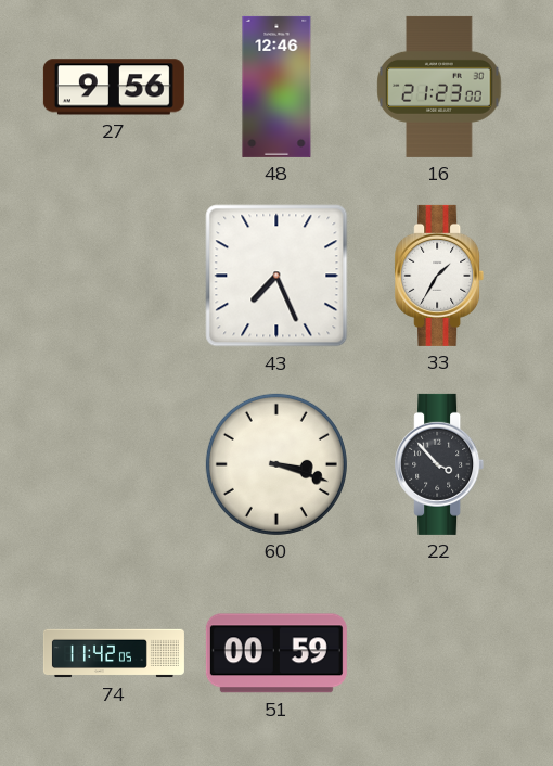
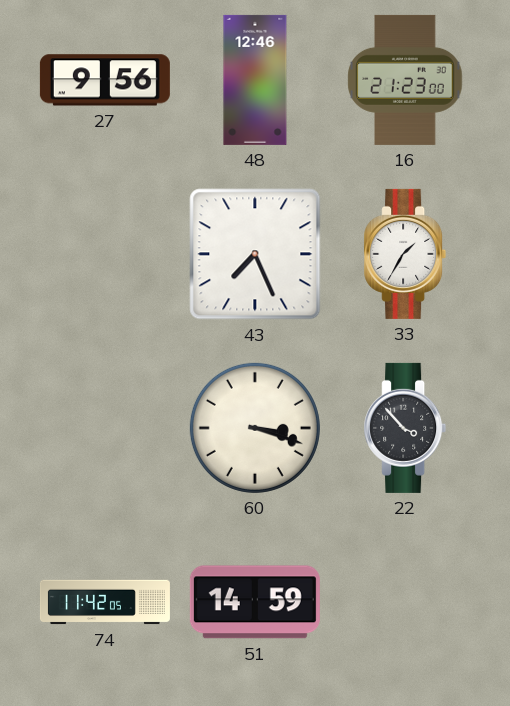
51: 00:59 -> 14:59 (255, 602)
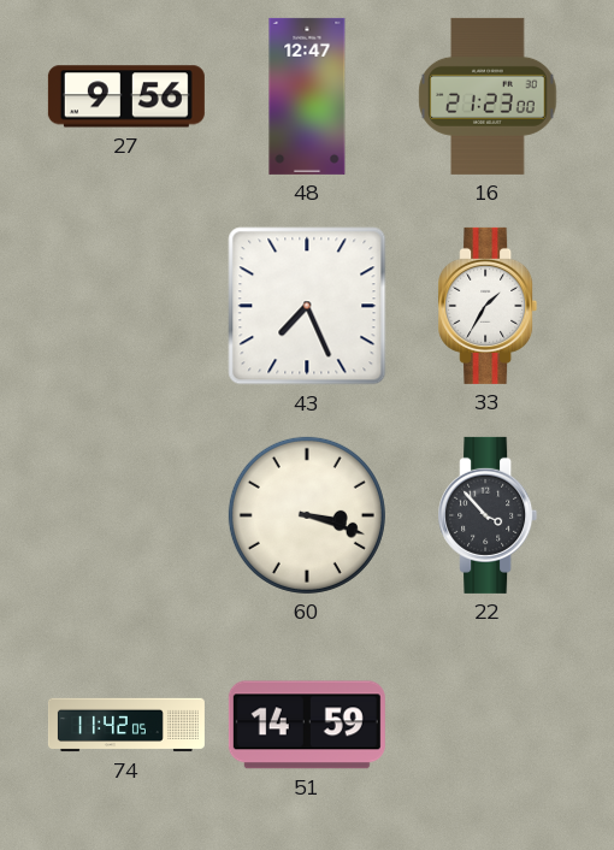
48: 12:46 -> 12:47 (307, 96)
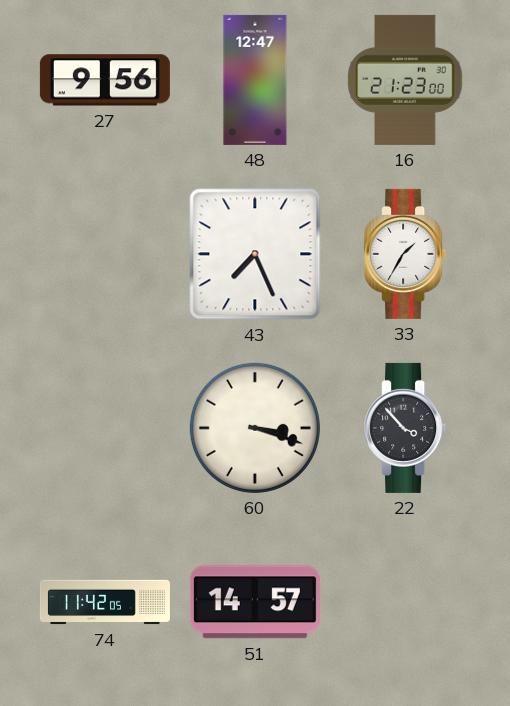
51: 14:59 -> 14:57 (255, 602)
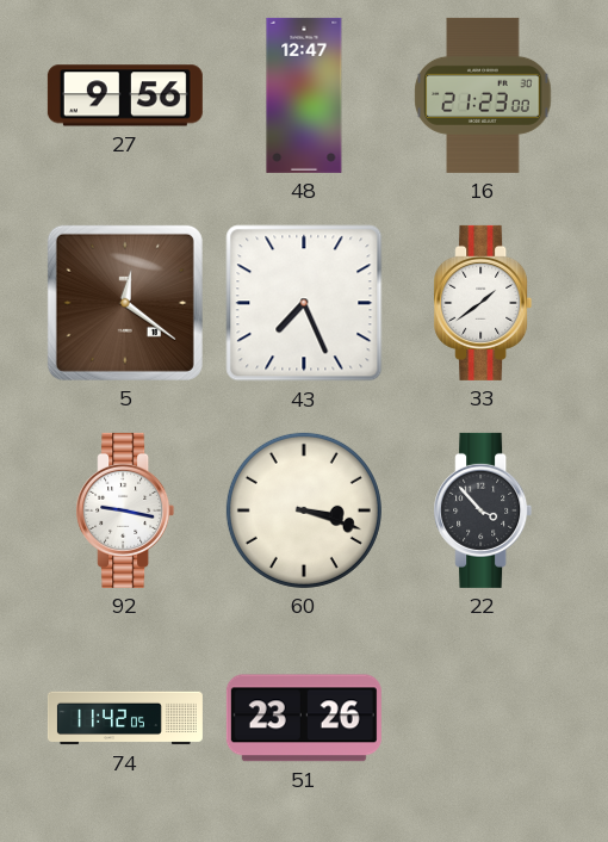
5: none -> 12:21 (125, 303)
33: 1:35 -> 1:39 (483, 303)
92: none -> 9:17 (125, 510)
51: 14:57 -> 23:26 (304, 718)
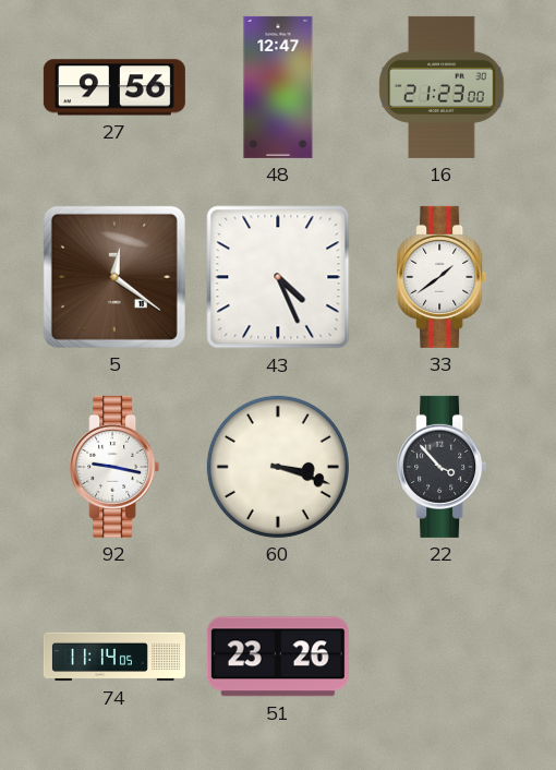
43: 7:26 -> 4:26 (278, 277)
74: 11:42 -> 11:14 (114, 657)
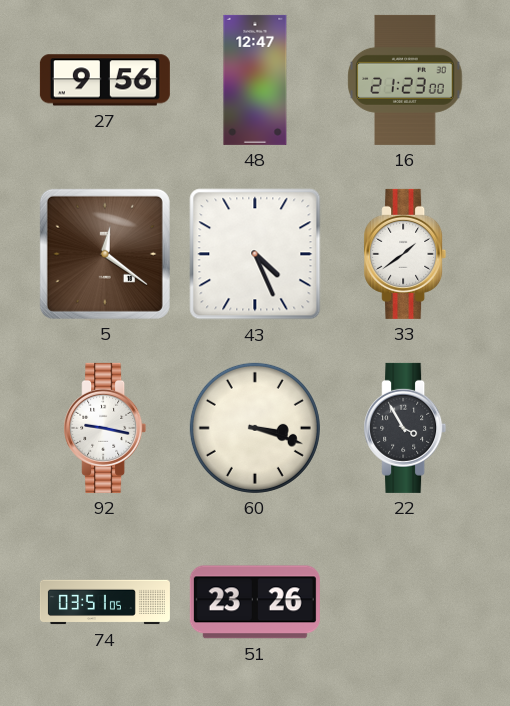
22: 3:53 -> 3:55 (405, 428)
74: 11:14 -> 03:51 (105, 602)
